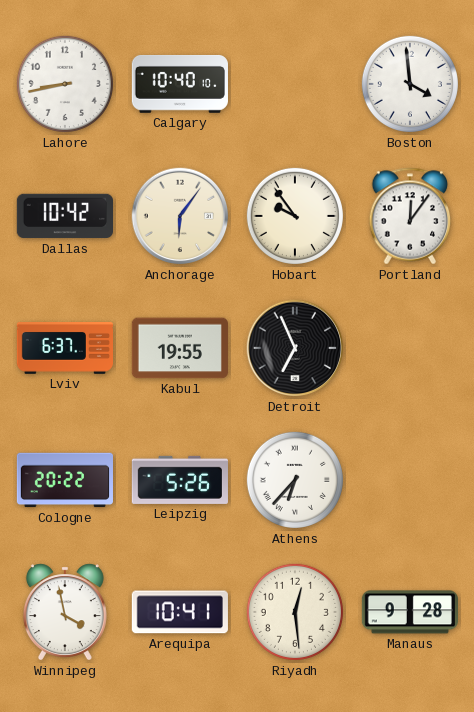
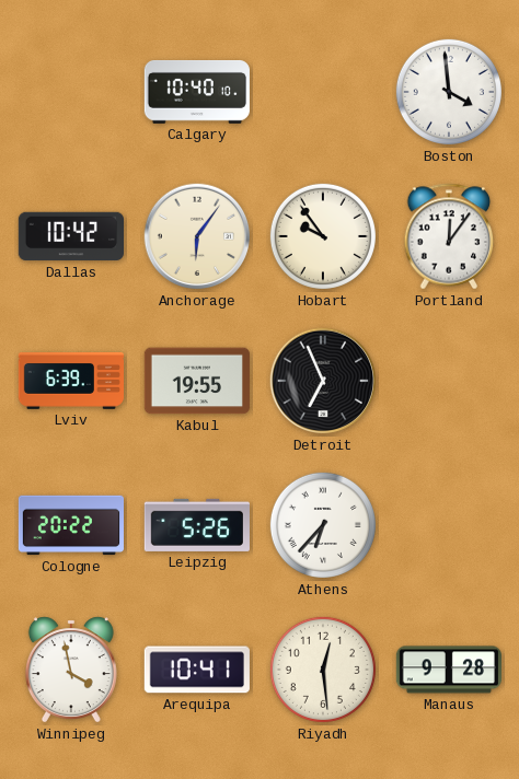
Lahore: 8:43 -> none (65, 84)
Lviv: 6:37 -> 6:39 (70, 382)
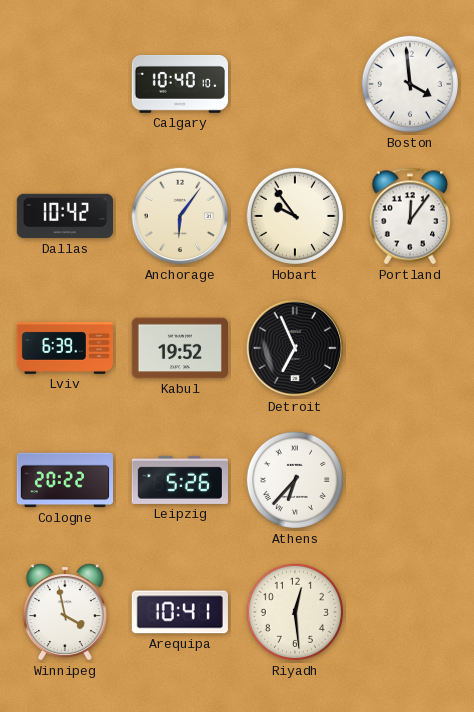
Kabul: 19:55 -> 19:52 (180, 348)
Manaus: 9:28 -> none (448, 670)
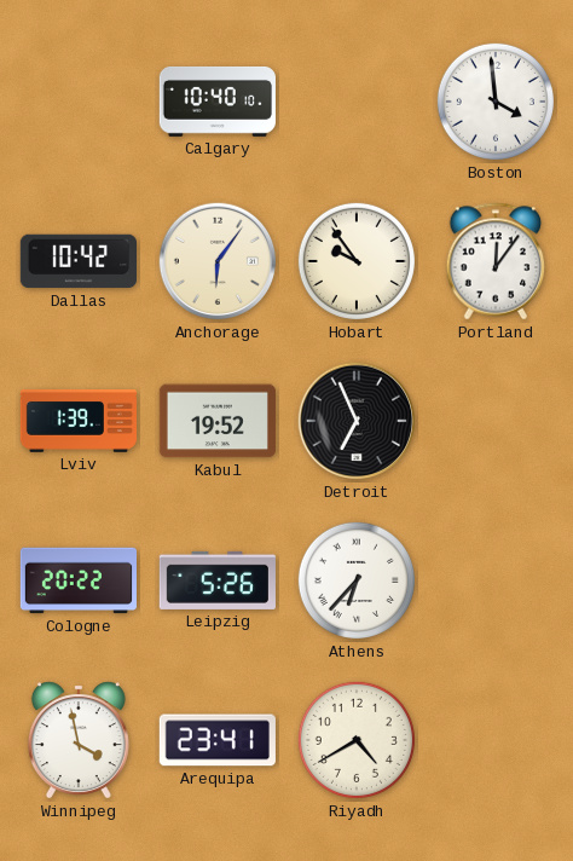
Lviv: 6:39 -> 1:39 (77, 422)
Arequipa: 10:41 -> 23:41 (218, 740)
Riyadh: 12:29 -> 4:40 (357, 740)
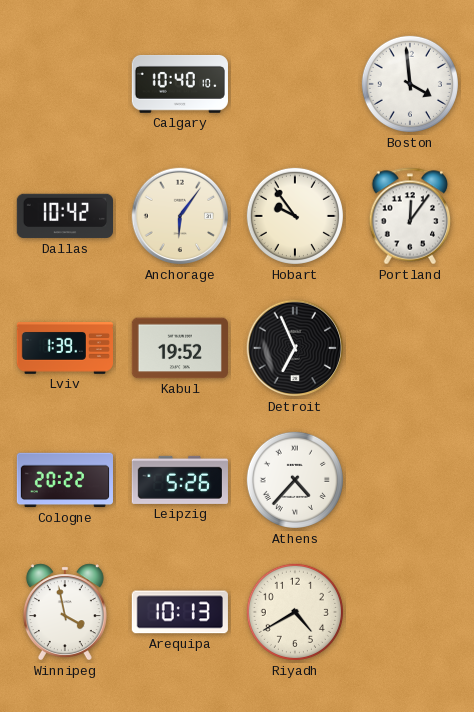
Athens: 6:37 -> 4:37 (295, 480)
Arequipa: 23:41 -> 10:13 (180, 612)
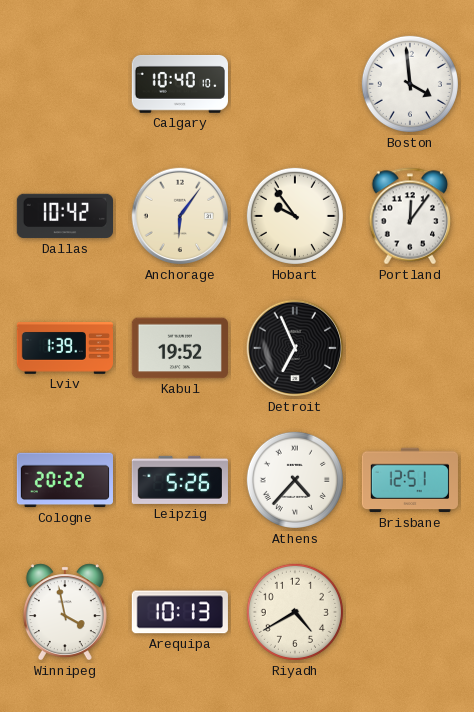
Brisbane: none -> 12:51 (410, 480)
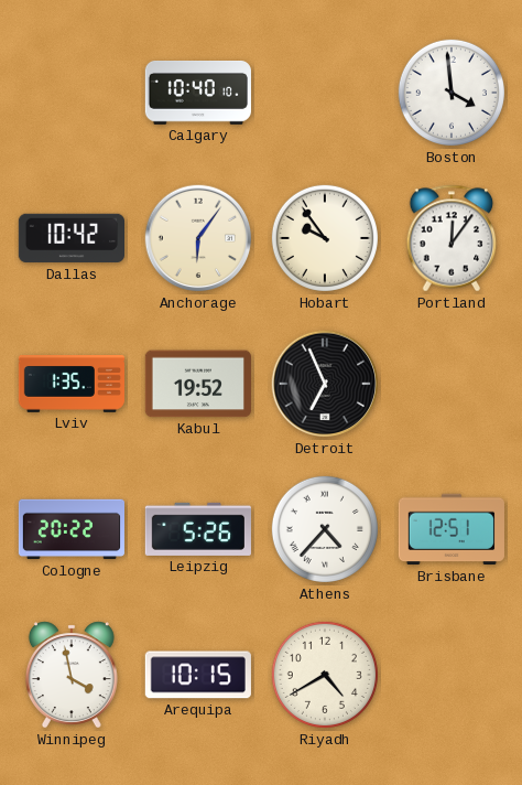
Lviv: 1:39 -> 1:35 (70, 385)
Arequipa: 10:13 -> 10:15 (198, 675)
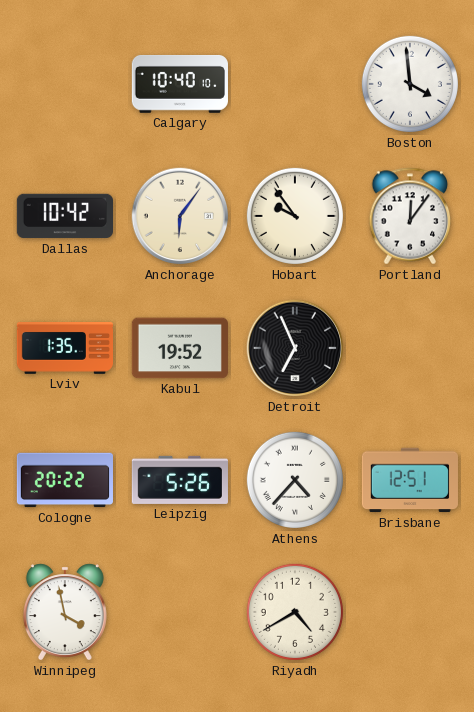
Arequipa: 10:15 -> none (198, 675)
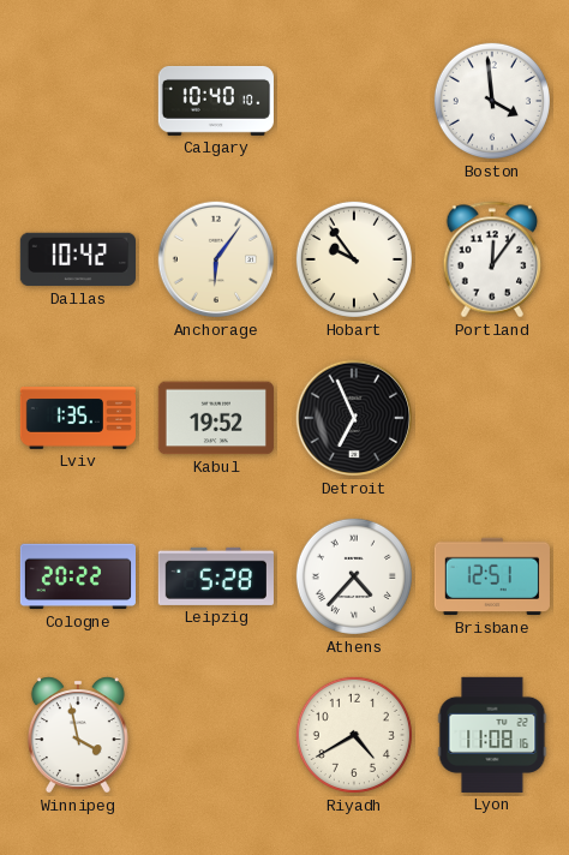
Leipzig: 5:26 -> 5:28 (216, 576)
Lyon: none -> 11:08 (492, 735)
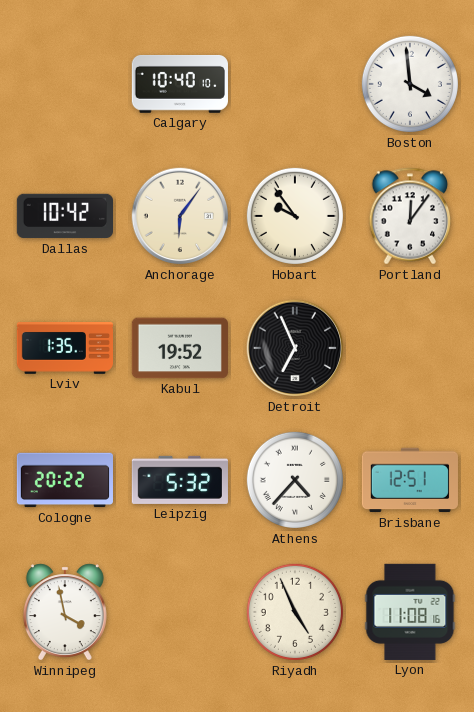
Leipzig: 5:28 -> 5:32 (180, 480)
Riyadh: 4:40 -> 4:56 (295, 612)
